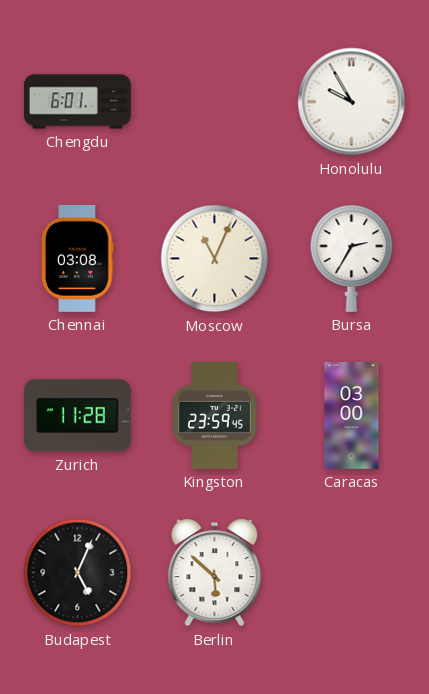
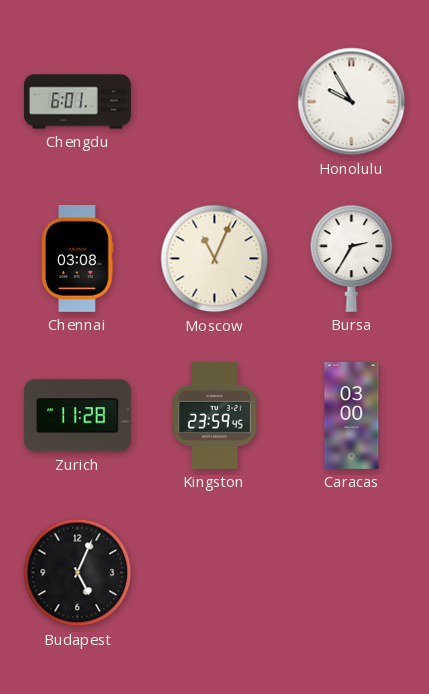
Berlin: 5:52 -> none (215, 573)
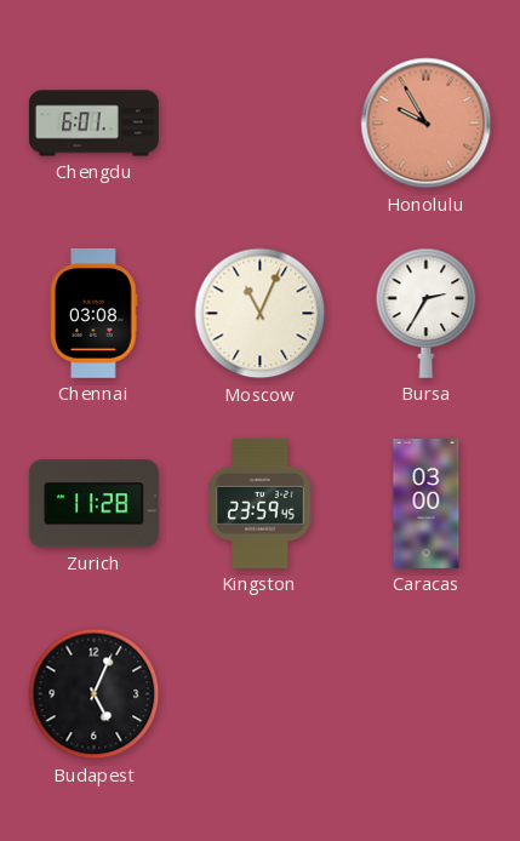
Honolulu dial: white -> salmon (427, 124)
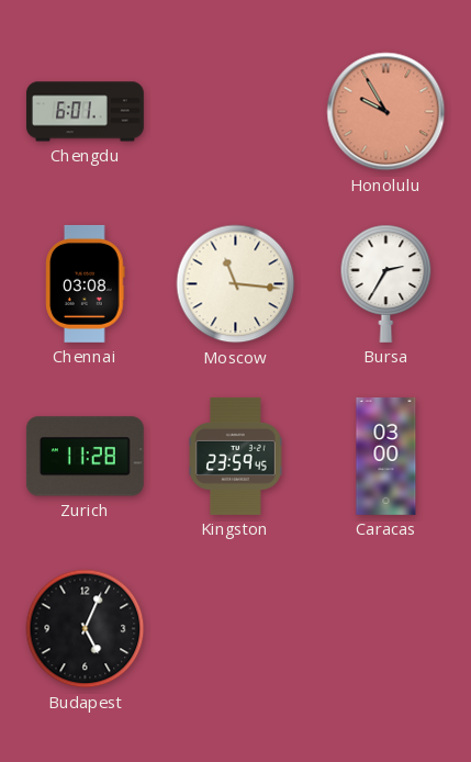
Moscow: 11:04 -> 11:16 (236, 284)
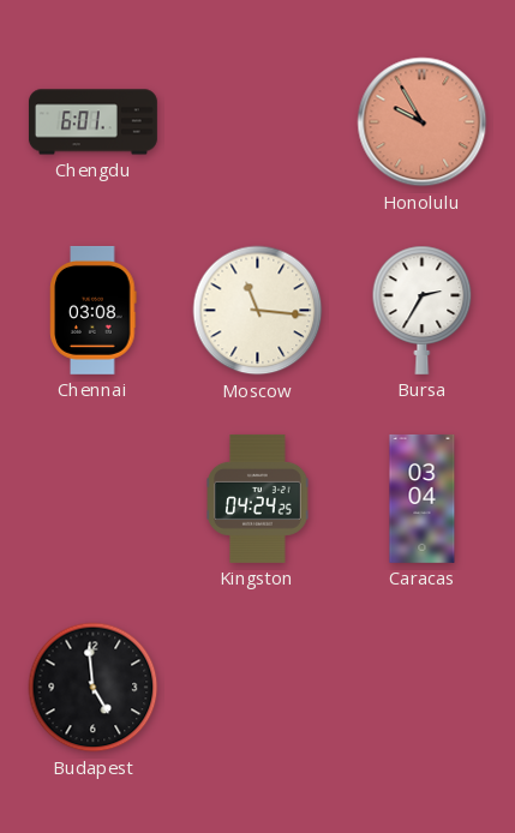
Zurich: 11:28 -> none (85, 457)
Kingston: 23:59 -> 04:24 (258, 498)
Caracas: 03:00 -> 03:04 (423, 498)
Budapest: 5:04 -> 4:59 (94, 688)
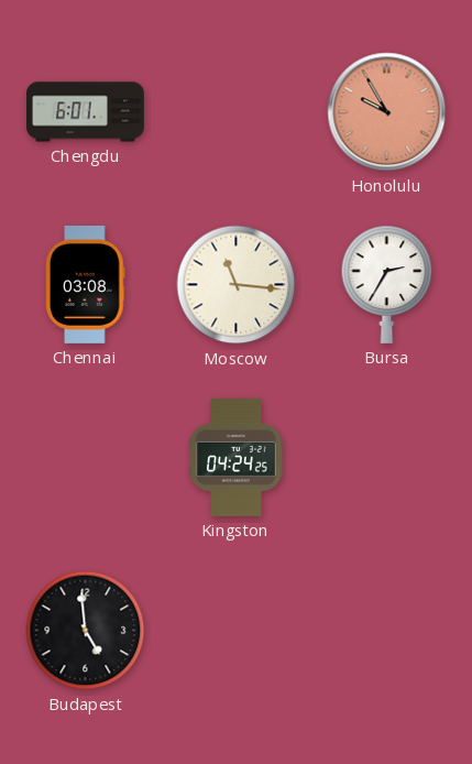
Caracas: 03:04 -> none (423, 498)
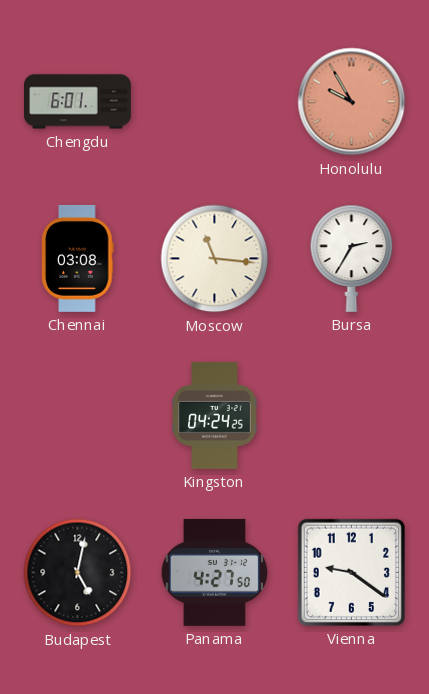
Budapest: 4:59 -> 5:02 (78, 573)
Panama: none -> 4:27 (215, 572)
Vienna: none -> 9:21 (351, 572)
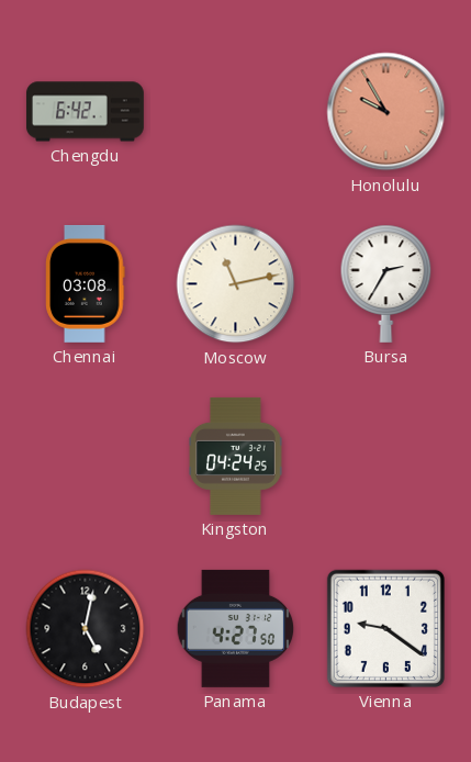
Chengdu: 6:01 -> 6:42 (85, 112)
Moscow: 11:16 -> 11:13 (236, 284)
